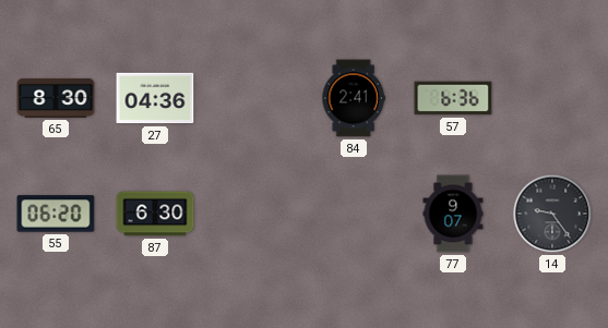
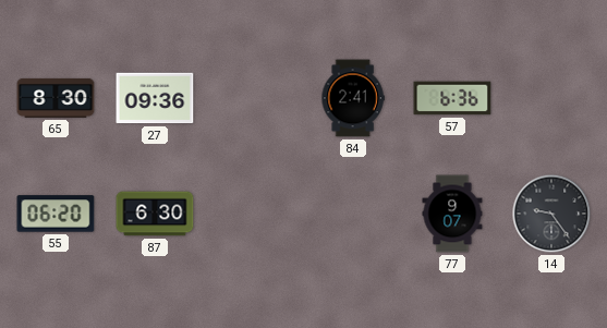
27: 04:36 -> 09:36 (155, 98)
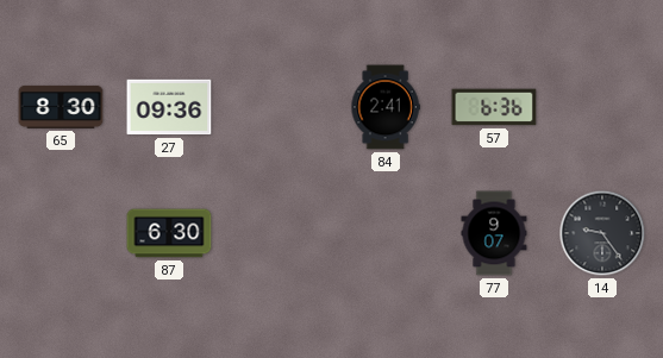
55: 06:20 -> none (56, 214)
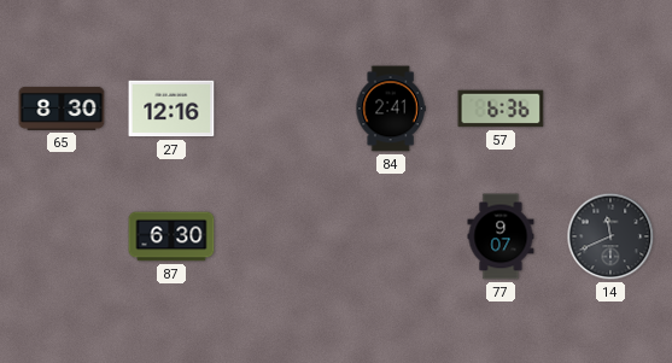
27: 09:36 -> 12:16 (171, 109)
14: 9:24 -> 11:41 (610, 236)
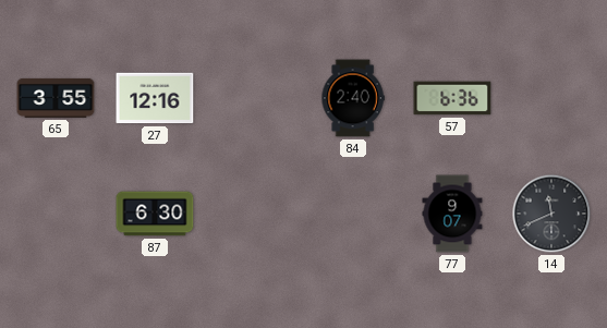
65: 8:30 -> 3:55 (56, 98)
84: 2:41 -> 2:40 (353, 98)
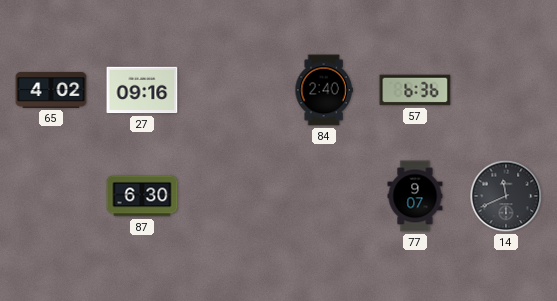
65: 3:55 -> 4:02 (51, 90)
27: 12:16 -> 09:16 (142, 90)
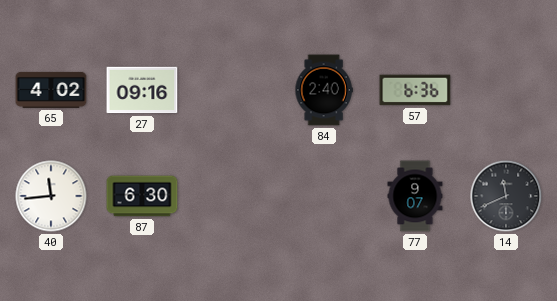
40: none -> 11:44 (51, 196)
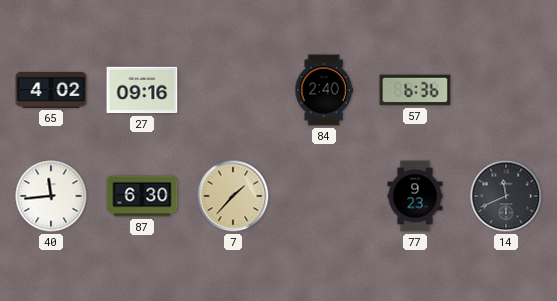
7: none -> 1:37 (233, 196)
77: 9:07 -> 9:23 (415, 196)
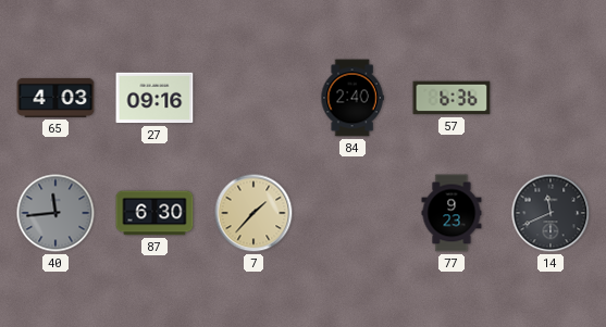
65: 4:02 -> 4:03 (55, 98)
40 dial: white -> grey (55, 213)
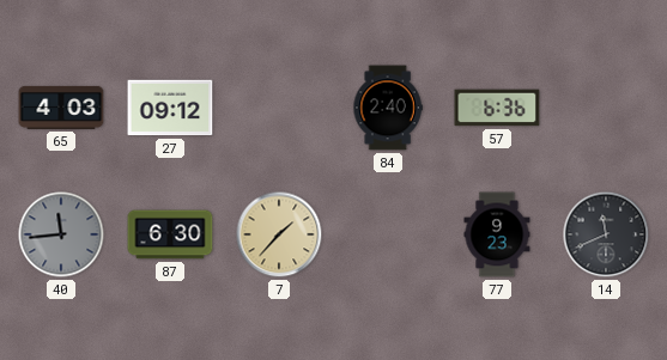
27: 09:16 -> 09:12 (170, 108)
